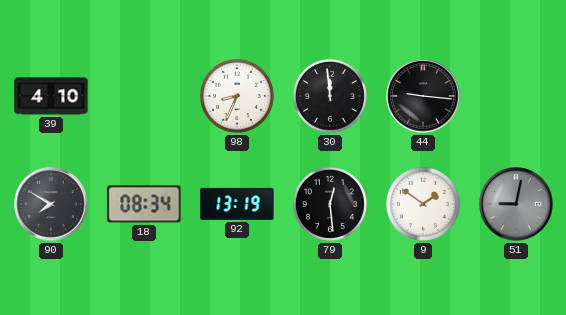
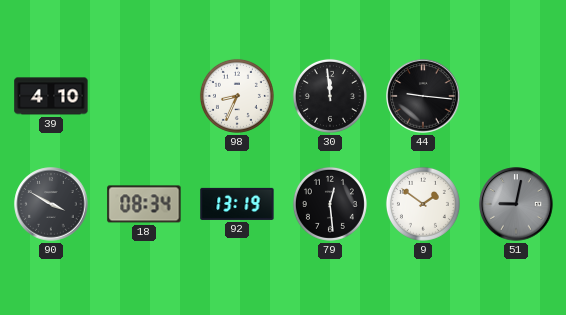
90: 7:50 -> 3:50 (51, 204)
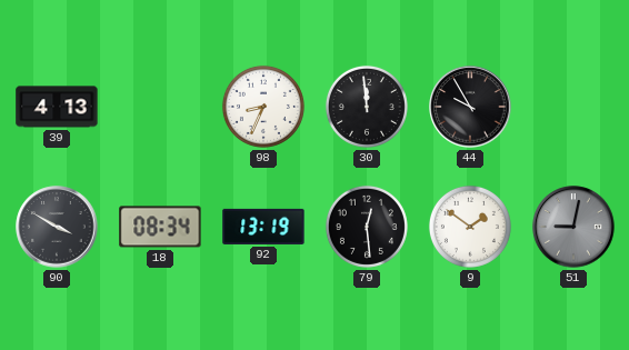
39: 4:10 -> 4:13 (57, 107)
44: 9:16 -> 9:55 (470, 107)
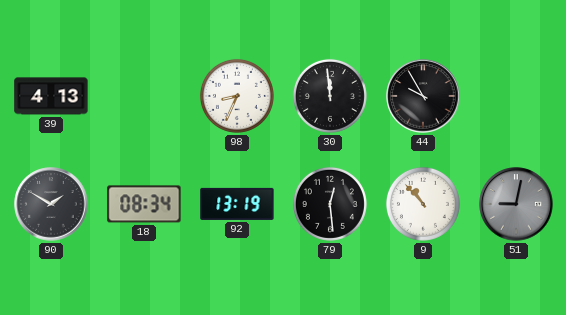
90: 3:50 -> 1:50 (51, 204)
9: 1:51 -> 10:53 (423, 204)
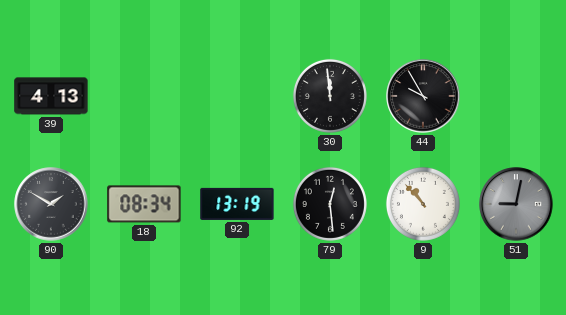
98: 8:34 -> none (237, 96)
